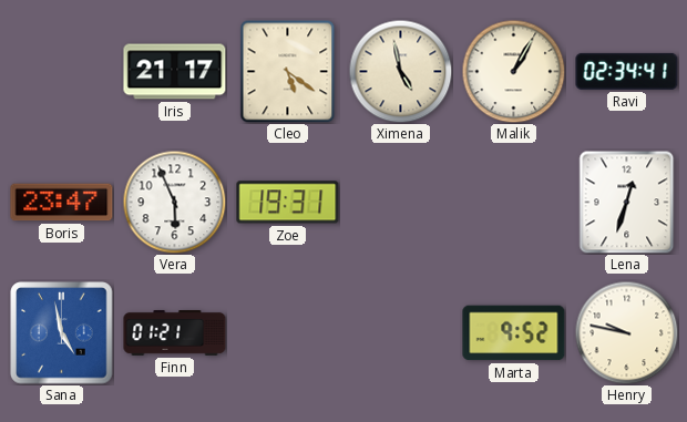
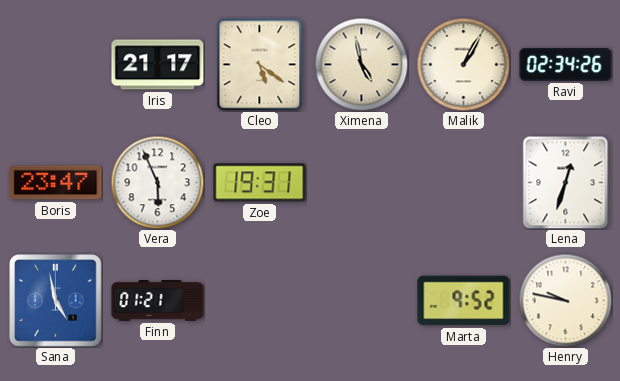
Ravi: 02:34:41 -> 02:34:26 (566, 64)
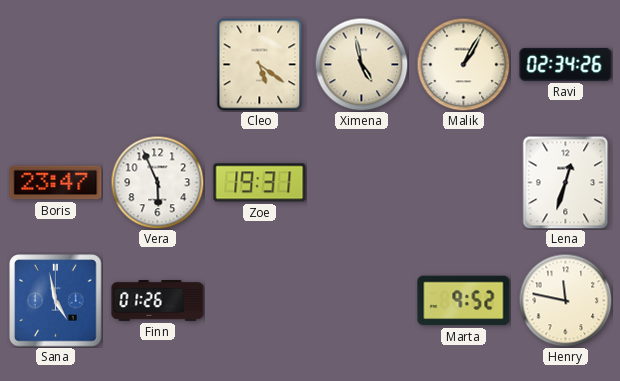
Iris: 21:17 -> none (158, 65)
Finn: 01:21 -> 01:26 (158, 301)
Henry: 9:47 -> 11:47 (565, 300)
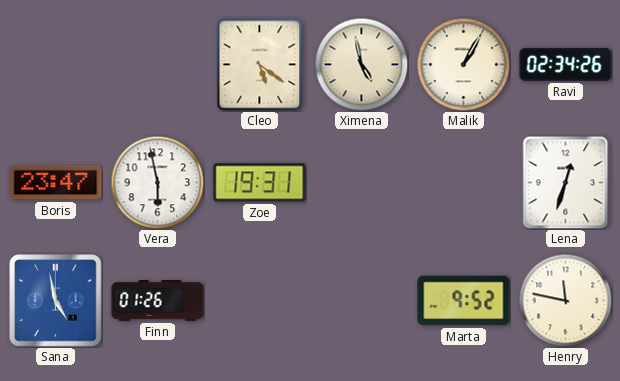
Vera: 5:56 -> 5:58 (157, 182)
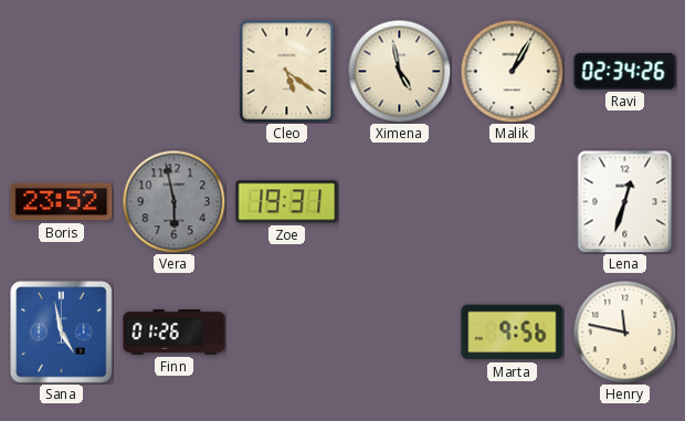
Boris: 23:47 -> 23:52 (62, 202)
Vera dial: white -> grey (173, 201)
Marta: 9:52 -> 9:56 (513, 333)
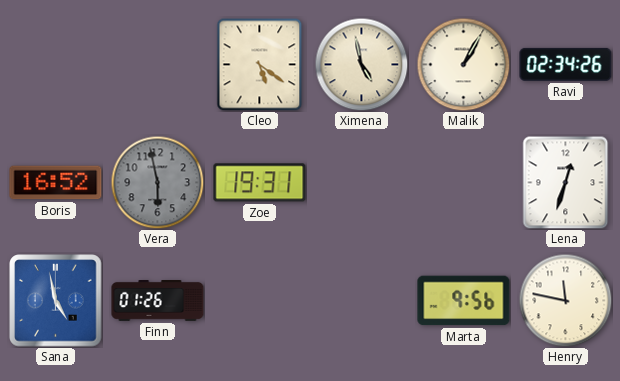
Boris: 23:52 -> 16:52 (56, 183)
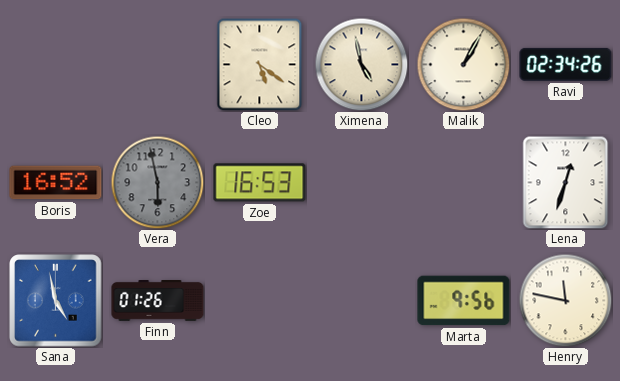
Zoe: 19:31 -> 16:53 (260, 183)
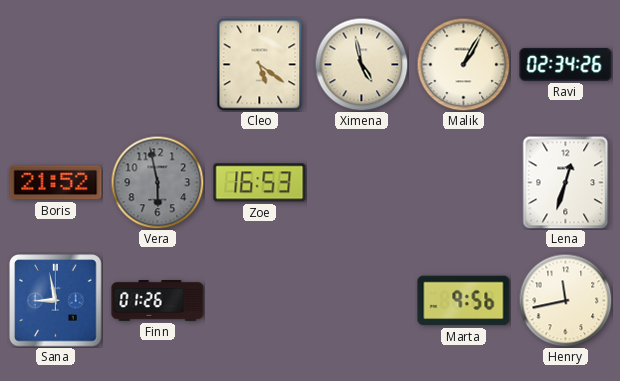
Boris: 16:52 -> 21:52 (56, 183)
Sana: 4:58 -> 8:58 (56, 301)
Henry: 11:47 -> 11:43 (565, 300)
